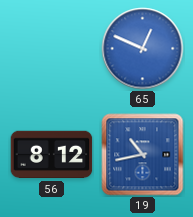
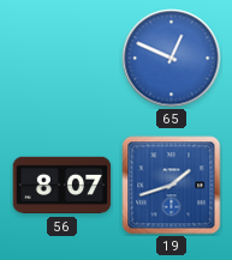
56: 8:12 -> 8:07 (63, 186)
19: 10:43 -> 1:42 (172, 186)
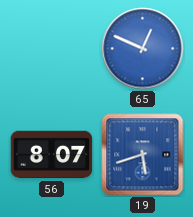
19: 1:42 -> 5:42 (143, 155)
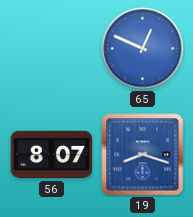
19: 5:42 -> 8:18 (143, 155)
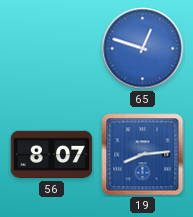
65: 12:49 -> 12:48 (143, 49)
19: 8:18 -> 8:14 (143, 155)
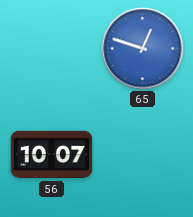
56: 8:07 -> 10:07 (52, 155)
19: 8:14 -> none (143, 155)
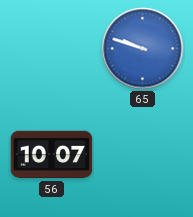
65: 12:48 -> 9:48 (143, 49)
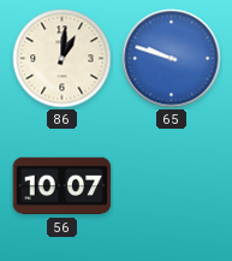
86: none -> 1:01 (63, 59)
